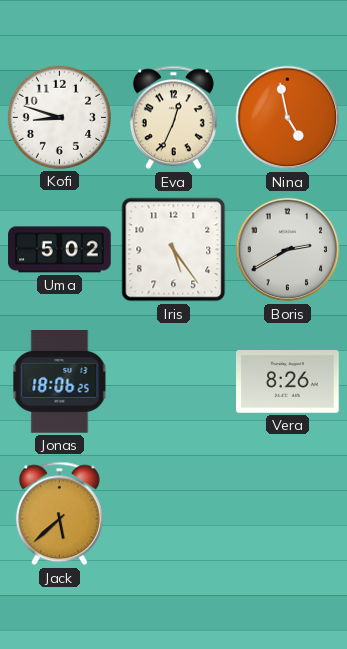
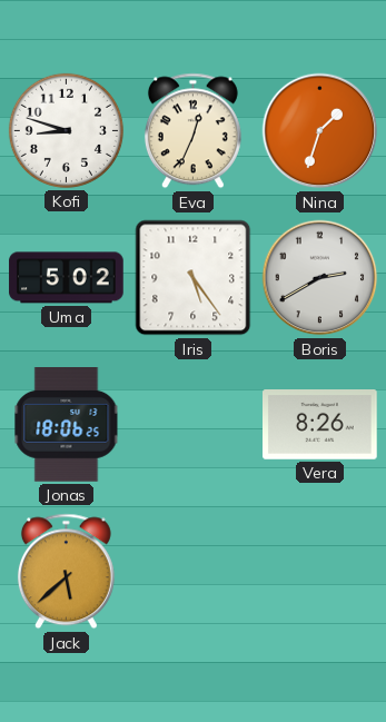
Nina: 4:58 -> 1:33 (320, 131)
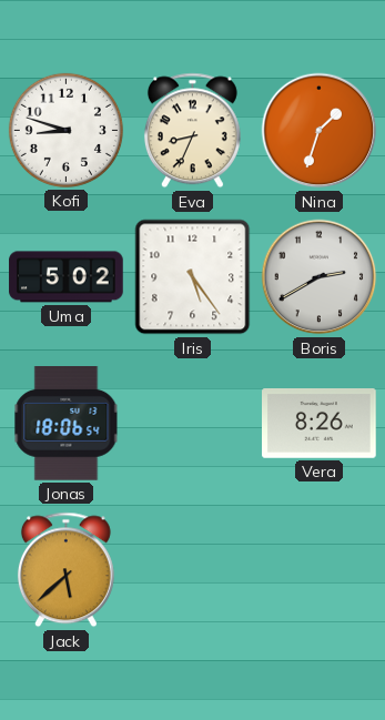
Eva: 12:34 -> 8:34 (192, 131)
Jonas: 18:06:25 -> 18:06:54 (67, 424)
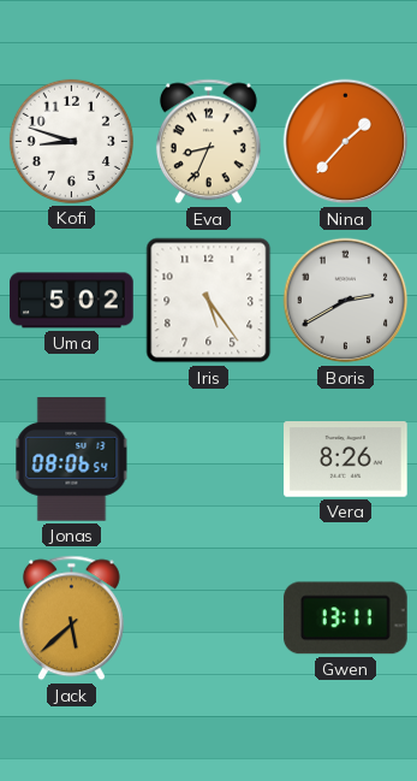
Nina: 1:33 -> 1:37 (346, 142)
Jonas: 18:06 -> 08:06 (72, 460)
Gwen: none -> 13:11 (345, 619)
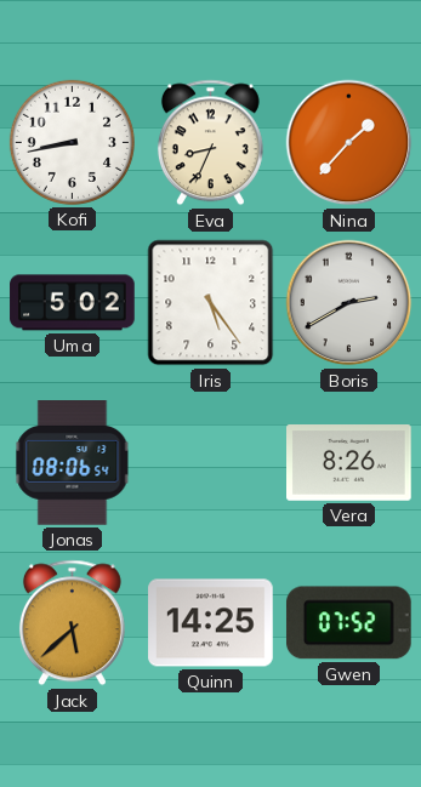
Kofi: 8:48 -> 8:43 (72, 142)
Quinn: none -> 14:25 (211, 623)
Gwen: 13:11 -> 07:52 (348, 623)
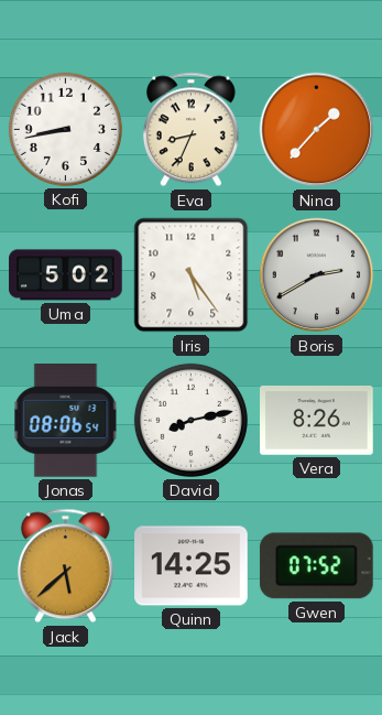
David: none -> 8:13 (190, 420)
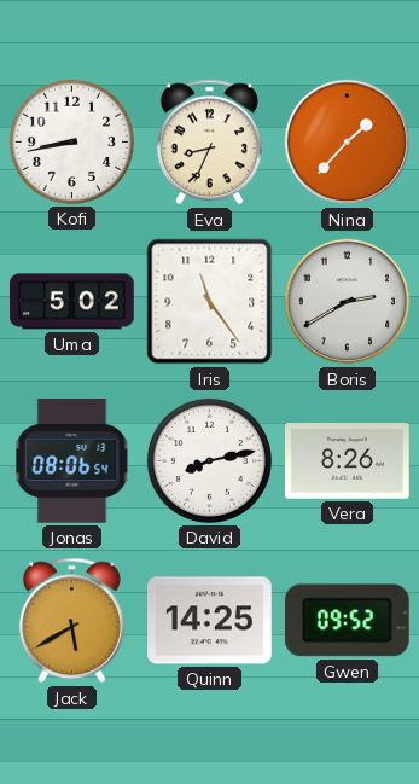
Iris: 5:24 -> 11:24 (210, 302)
Jack: 5:38 -> 5:40 (71, 621)
Gwen: 07:52 -> 09:52 (347, 621)
